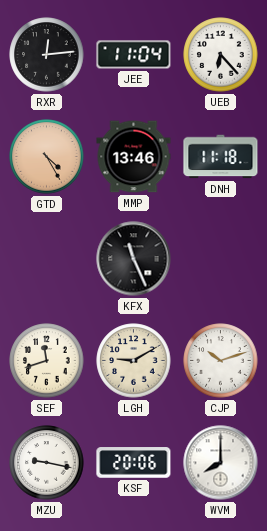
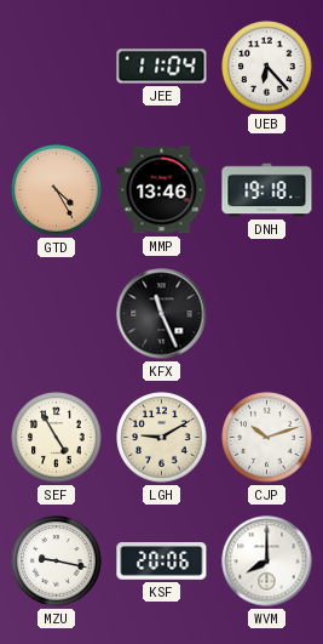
RXR: 12:14 -> none (47, 55)
DNH: 11:18 -> 19:18 (267, 190)
SEF: 11:42 -> 4:55 (57, 438)
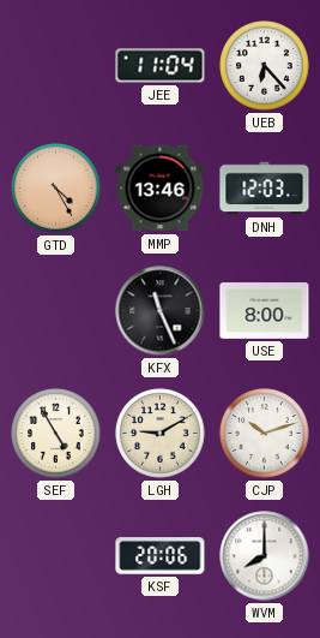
DNH: 19:18 -> 12:03 (265, 189)
USE: none -> 8:00 (265, 311)
MZU: 9:17 -> none (57, 562)
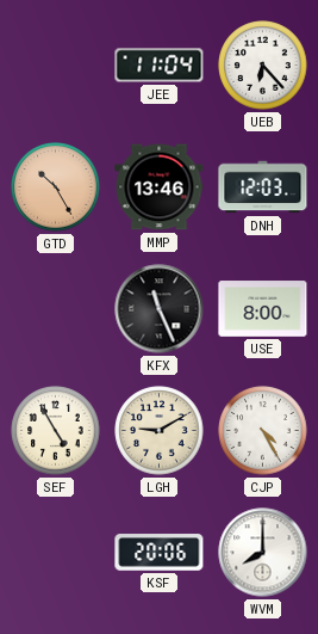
GTD: 4:25 -> 10:25 (56, 187)
CJP: 10:12 -> 4:25 (263, 431)
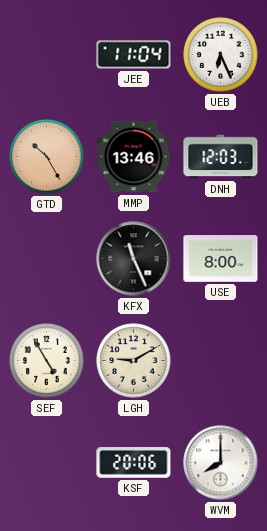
UEB: 6:23 -> 6:26 (221, 55)
CJP: 4:25 -> none (263, 431)
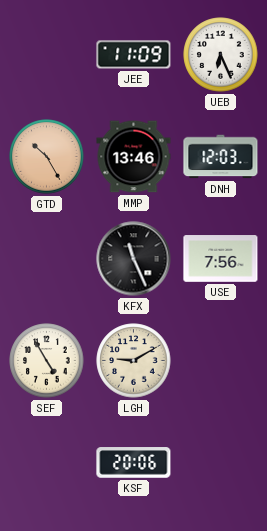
JEE: 11:04 -> 11:09 (134, 55)
USE: 8:00 -> 7:56 (221, 259)
WVM: 8:00 -> none (221, 463)
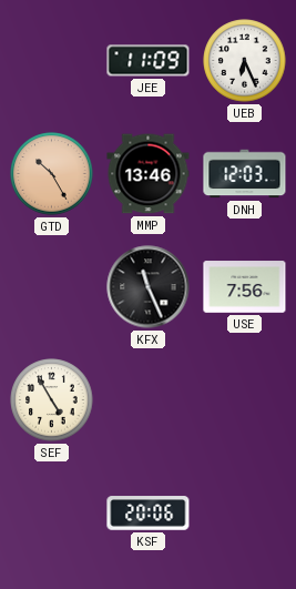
LGH: 9:10 -> none (134, 361)
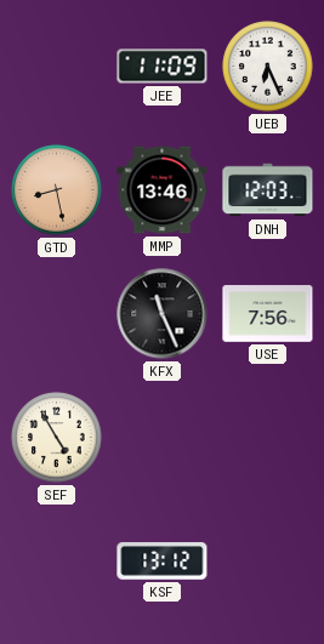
GTD: 10:25 -> 8:28 (57, 190)
KSF: 20:06 -> 13:12 (163, 562)
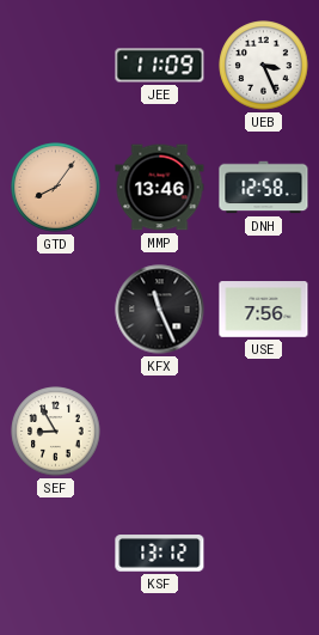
UEB: 6:26 -> 3:26 (264, 66)
GTD: 8:28 -> 8:06 (56, 188)
DNH: 12:03 -> 12:58 (264, 188)
SEF: 4:55 -> 8:55 (56, 432)
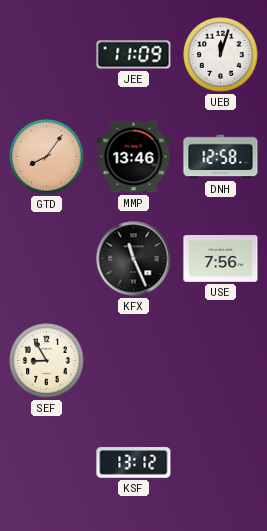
UEB: 3:26 -> 12:03 (221, 55)
